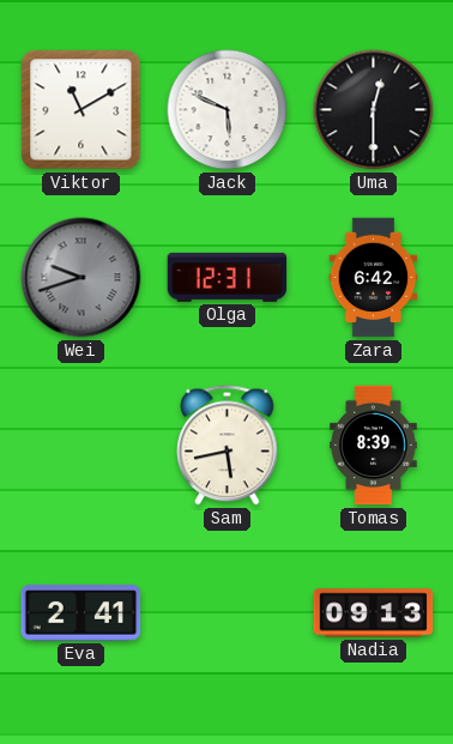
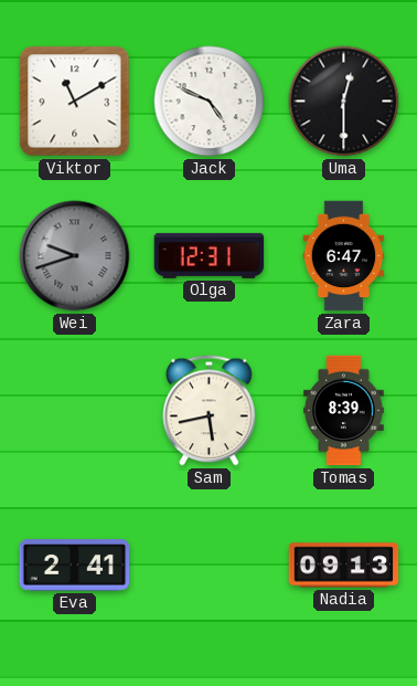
Jack: 5:49 -> 4:49 (210, 102)
Zara: 6:42 -> 6:47 (344, 256)
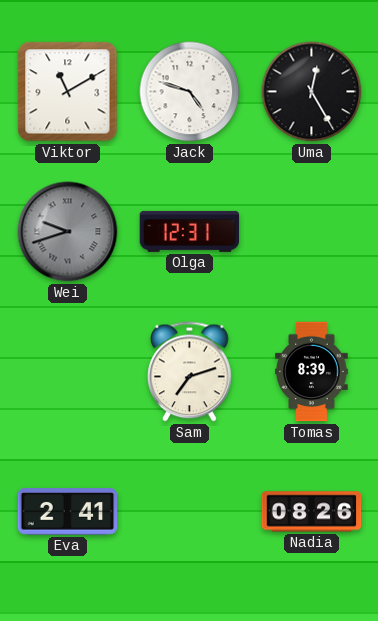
Jack: 4:49 -> 4:48 (190, 92)
Uma: 12:30 -> 12:25 (312, 92)
Zara: 6:47 -> none (344, 256)
Sam: 5:43 -> 7:12 (190, 372)
Nadia: 09:13 -> 08:26 (312, 512)
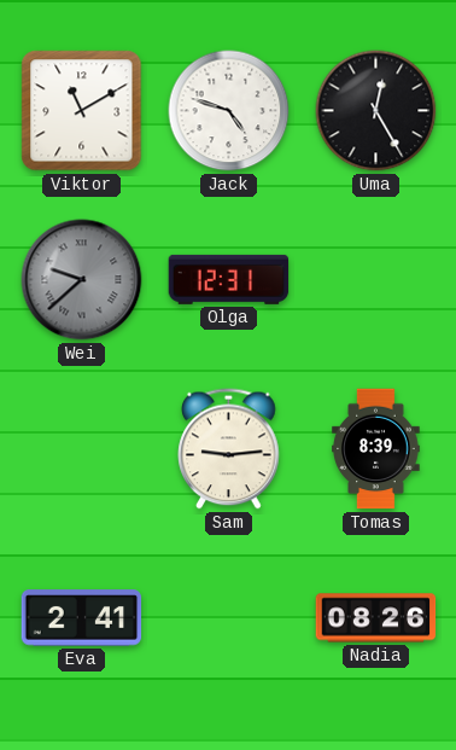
Wei: 9:42 -> 9:38 (82, 280)
Sam: 7:12 -> 9:14 (229, 449)
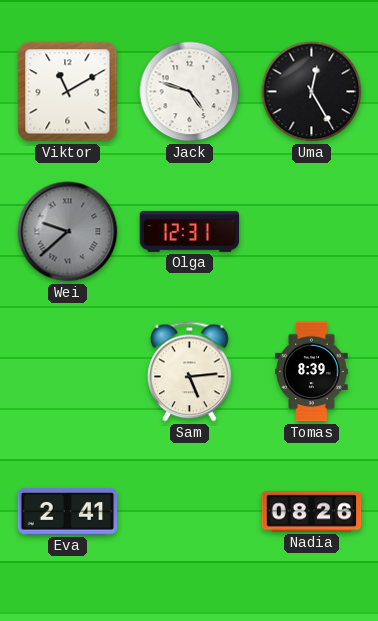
Sam: 9:14 -> 5:14 (190, 372)
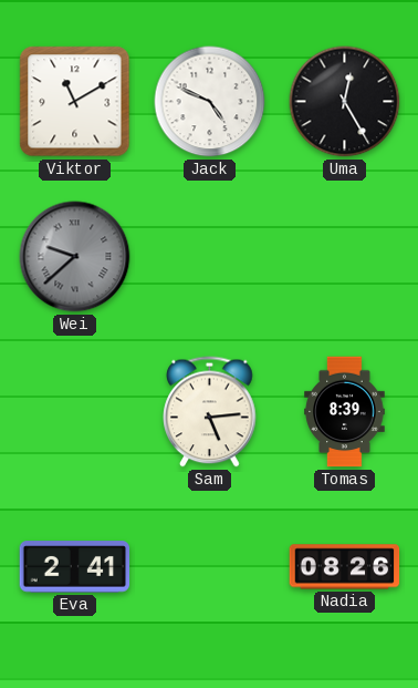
Jack: 4:48 -> 4:49 (210, 102)
Olga: 12:31 -> none (190, 231)
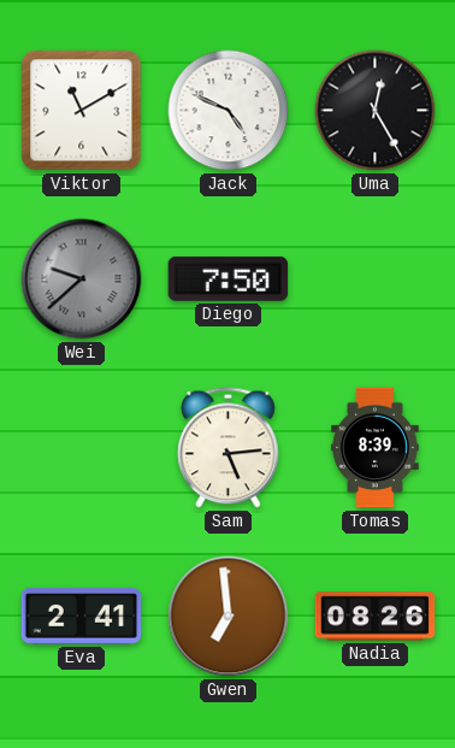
Diego: none -> 7:50 (229, 278)
Gwen: none -> 6:59 (229, 617)
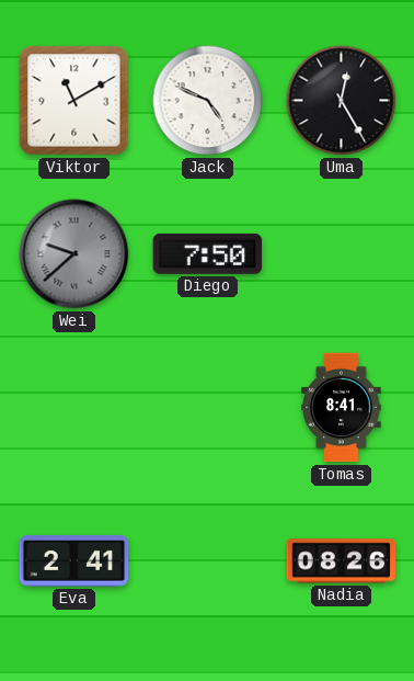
Sam: 5:14 -> none (229, 448)
Tomas: 8:39 -> 8:41 (342, 408)
Gwen: 6:59 -> none (229, 617)
